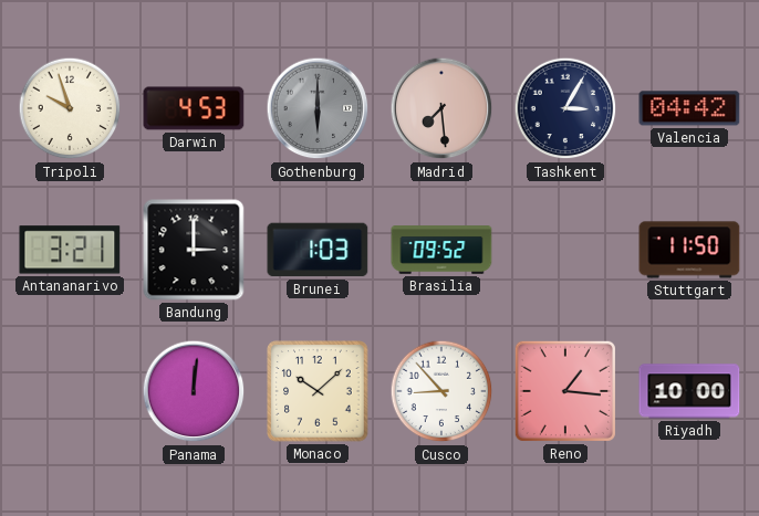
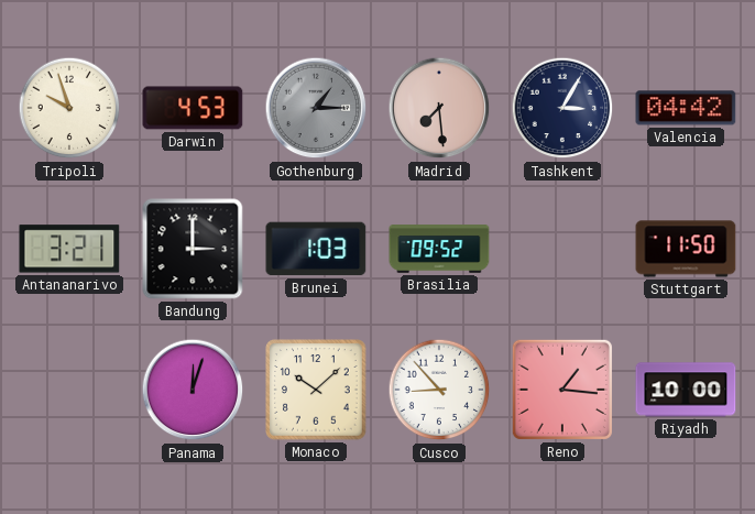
Gothenburg: 6:00 -> 1:15 (316, 108)
Panama: 12:01 -> 12:03 (193, 390)
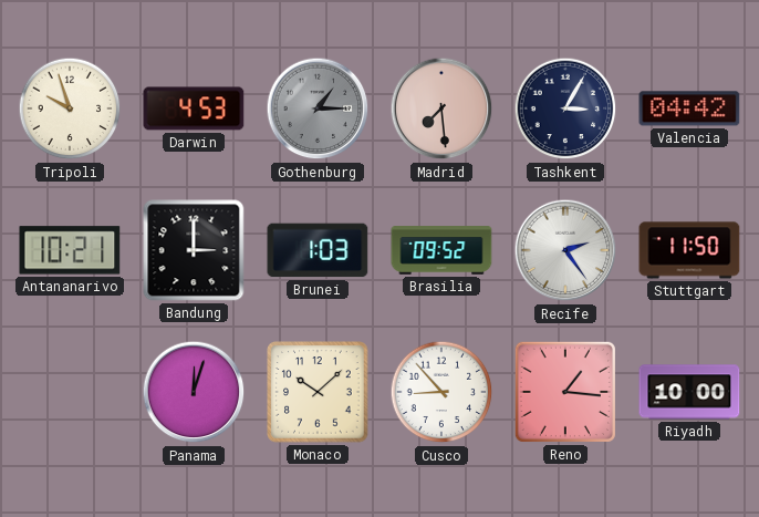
Antananarivo: 3:21 -> 10:21 (70, 250)
Recife: none -> 2:24 (565, 250)
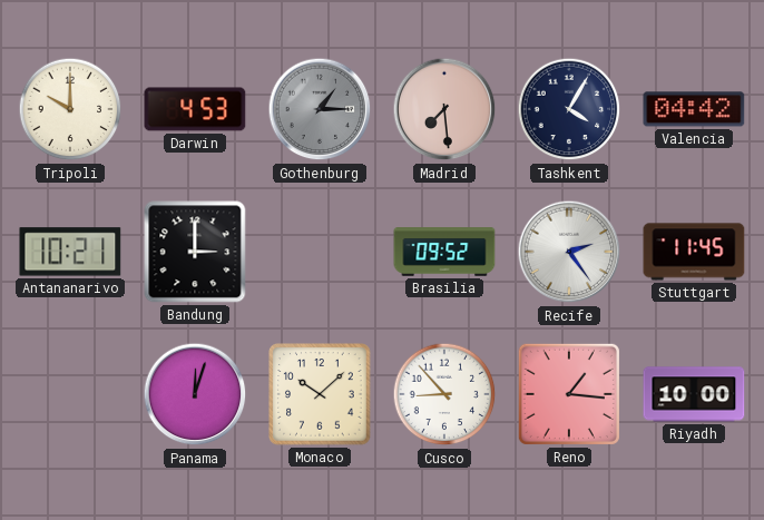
Tripoli: 9:57 -> 10:00 (70, 109)
Tashkent: 3:05 -> 4:05 (569, 109)
Brunei: 1:03 -> none (318, 250)
Stuttgart: 11:50 -> 11:45 (694, 252)
